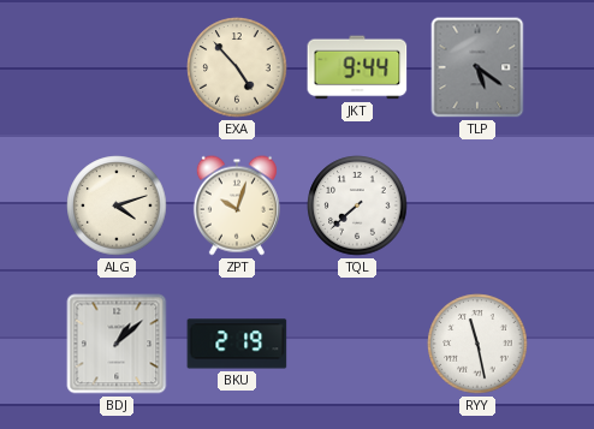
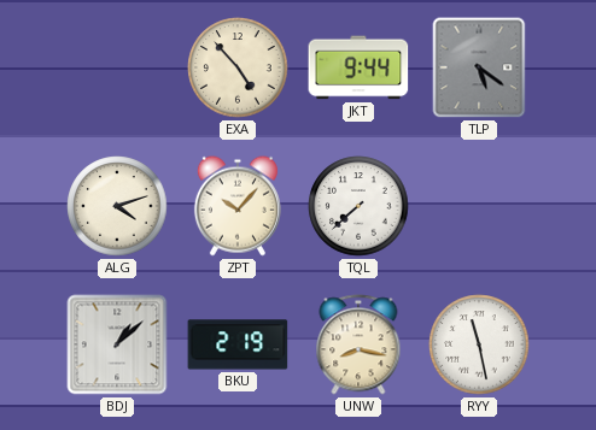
ZPT: 10:03 -> 10:07 (238, 206)
UNW: none -> 8:17 (358, 344)
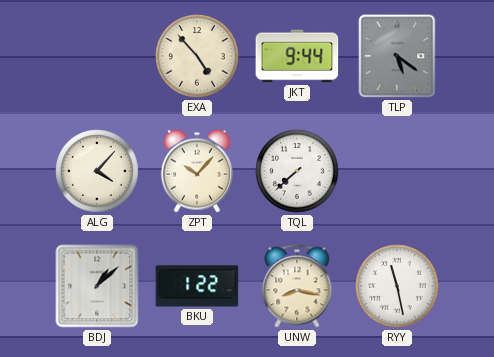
ALG: 4:12 -> 4:07 (97, 171)
BKU: 2:19 -> 1:22 (197, 286)
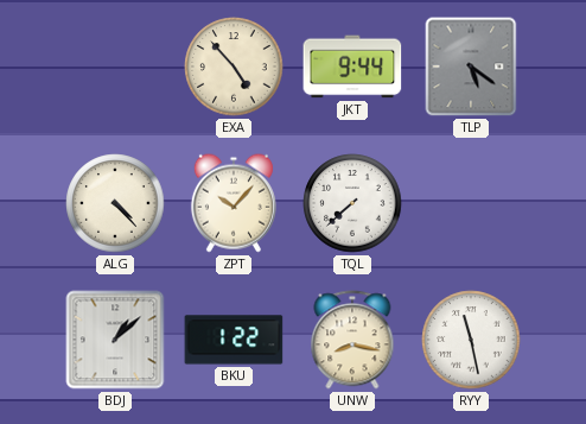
ALG: 4:07 -> 4:23 (115, 203)
